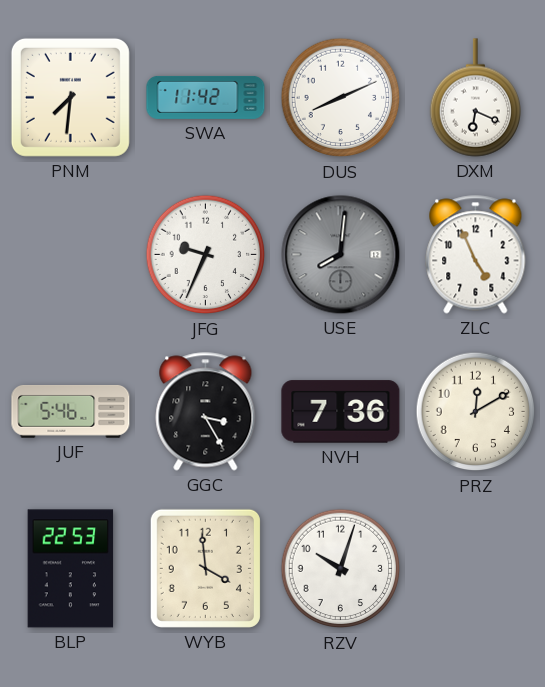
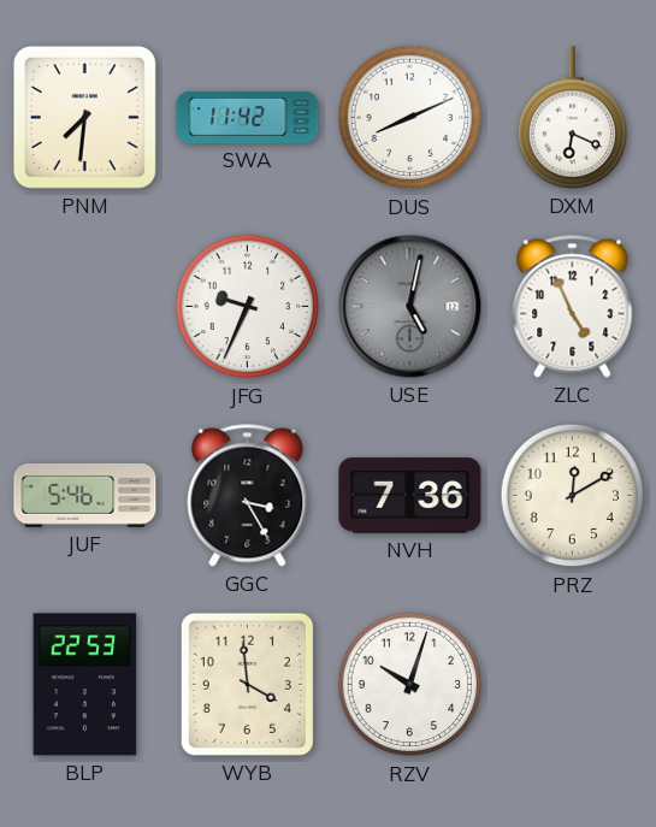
USE: 8:01 -> 5:02 (410, 307)
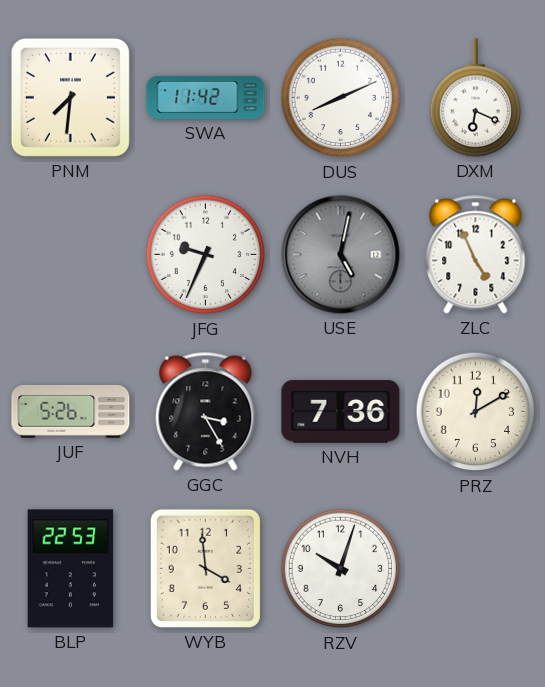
JUF: 5:46 -> 5:26 (71, 411)
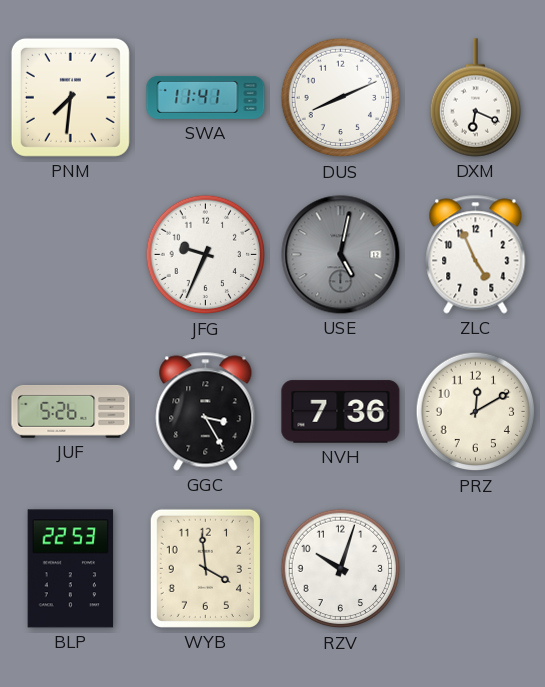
SWA: 11:42 -> 11:41 (206, 97)
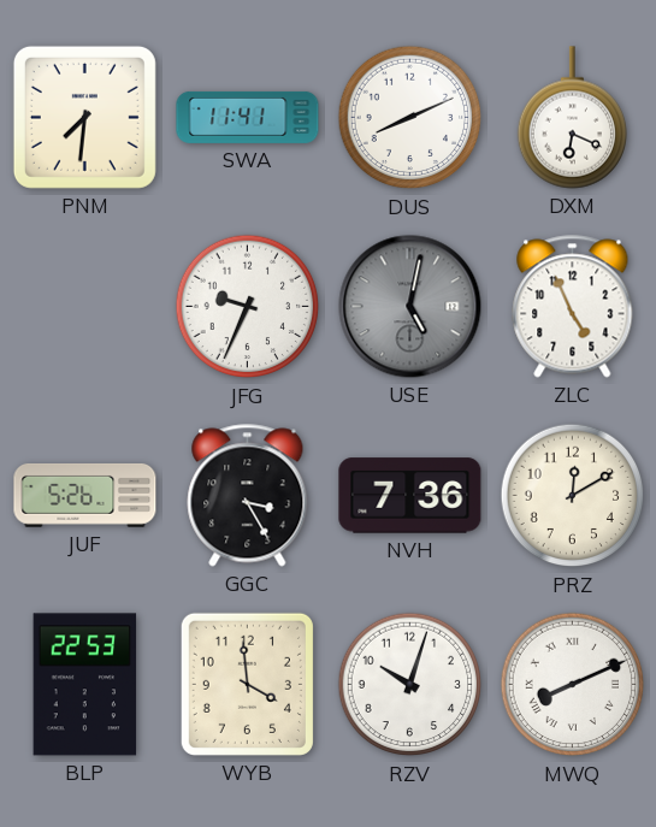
MWQ: none -> 8:11 (573, 685)
